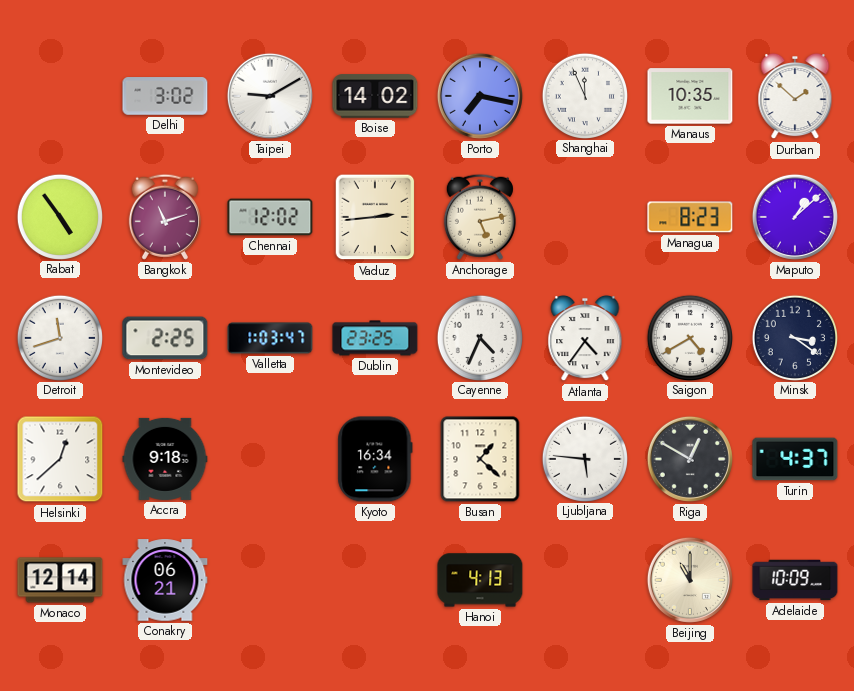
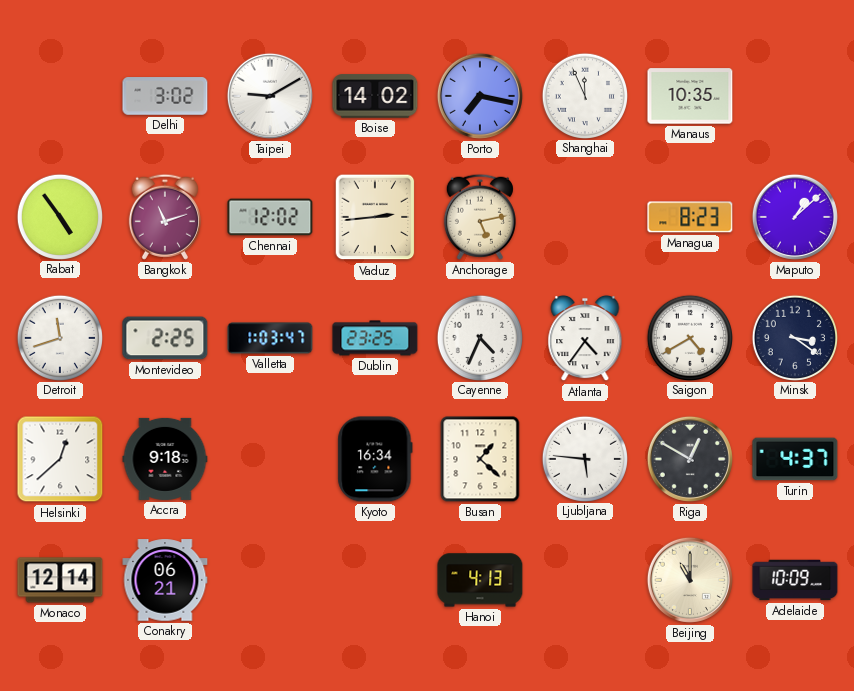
Durban: 1:52 -> none (795, 96)
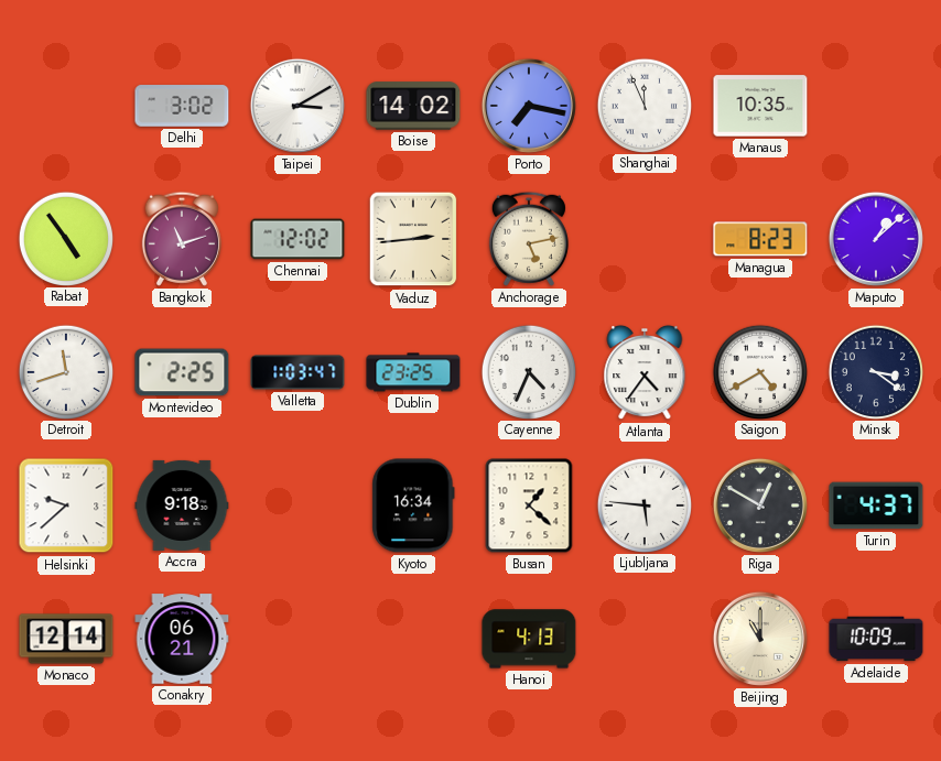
Taipei: 9:10 -> 3:10 (298, 106)
Helsinki: 12:38 -> 9:38 (66, 505)
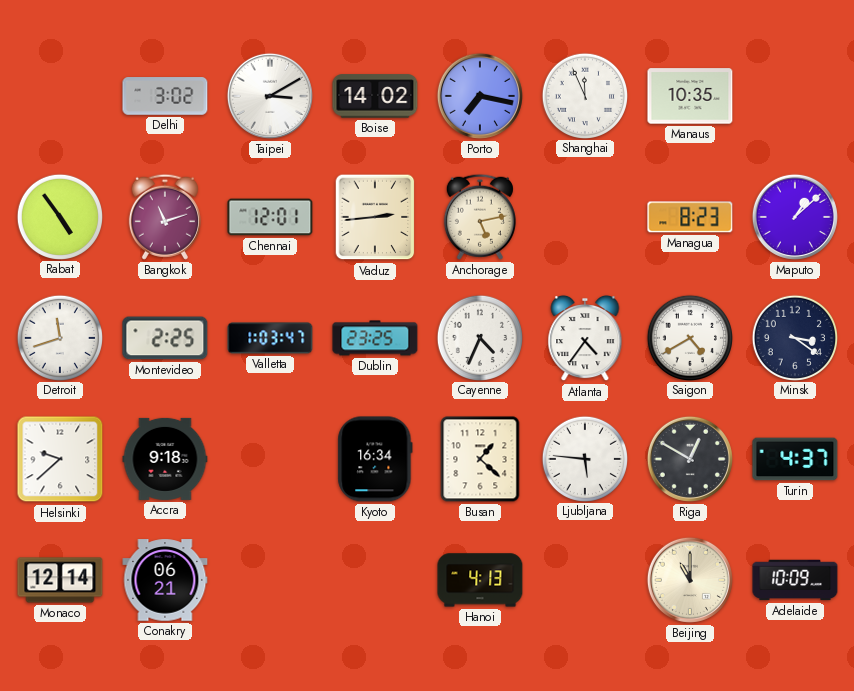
Chennai: 12:02 -> 12:01 (270, 217)
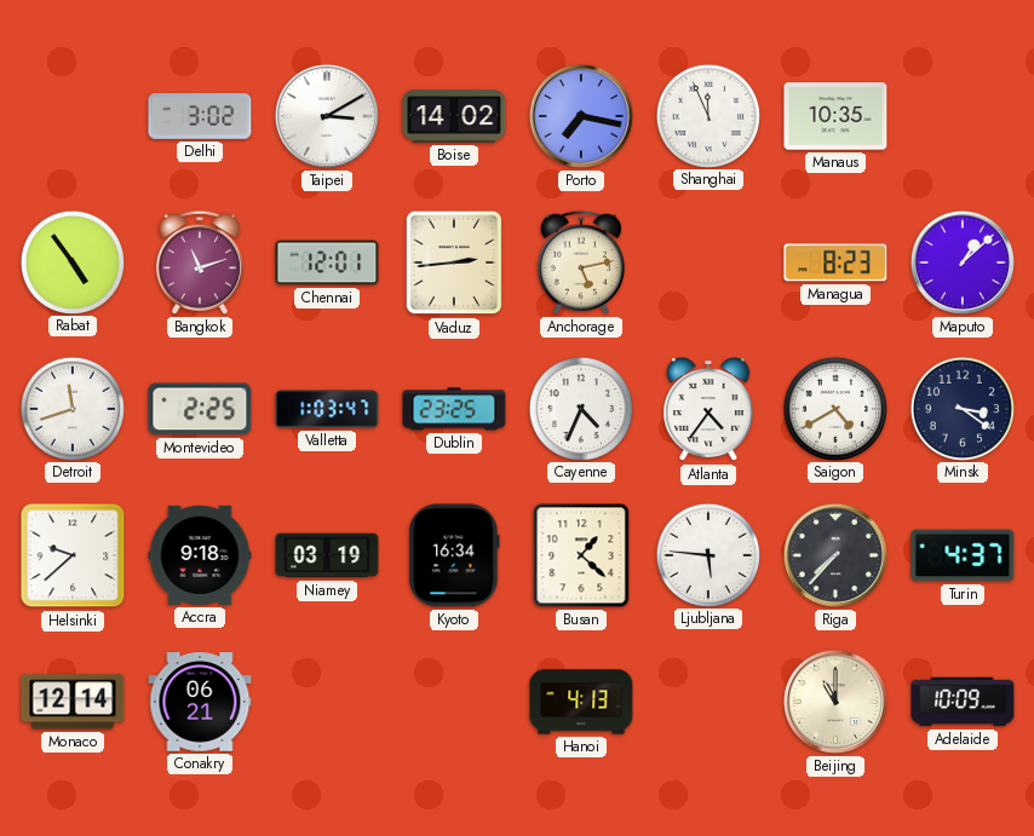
Niamey: none -> 03:19 (327, 555)
Riga: 12:50 -> 7:37 (835, 555)
